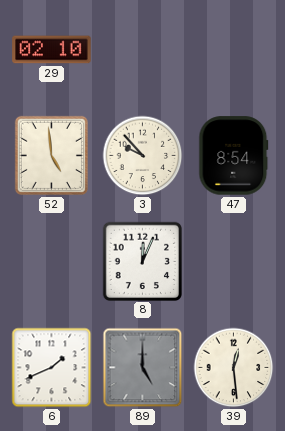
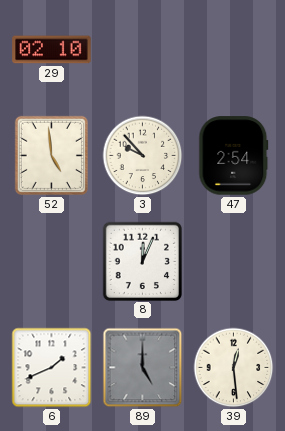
47: 8:54 -> 2:54 (234, 156)
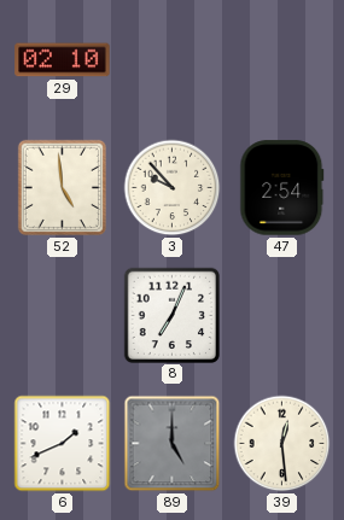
8: 12:04 -> 7:04 (171, 315)
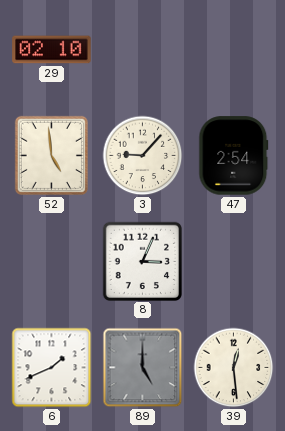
3: 9:53 -> 9:07 (143, 156)
8: 7:04 -> 3:04 (142, 261)
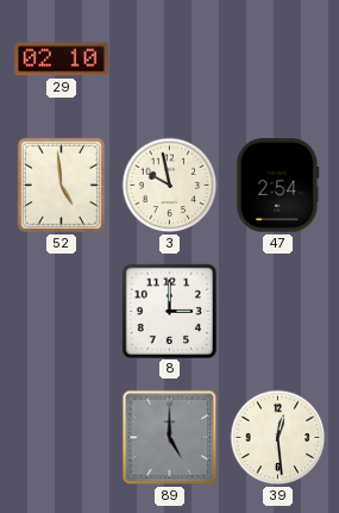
3: 9:07 -> 9:58 (170, 186)
8: 3:04 -> 3:00 (169, 311)
6: 1:41 -> none (52, 368)
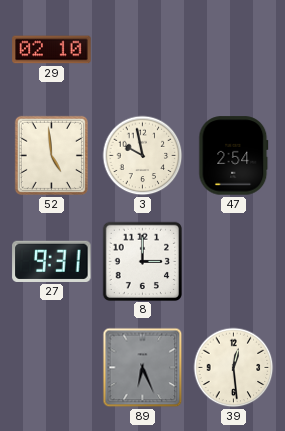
27: none -> 9:31 (52, 261)
89: 5:00 -> 6:26 (143, 368)
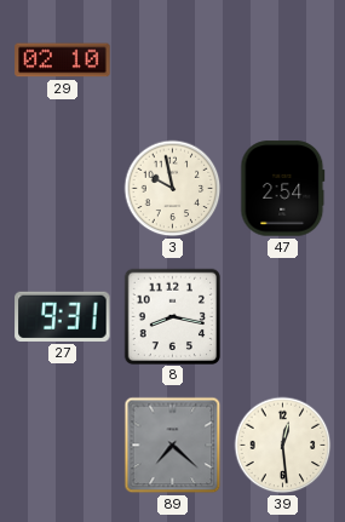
52: 4:59 -> none (51, 155)
8: 3:00 -> 8:17 (172, 316)
89: 6:26 -> 7:22 (173, 446)
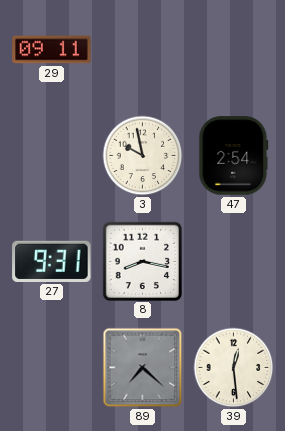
29: 02:10 -> 09:11 (52, 50)
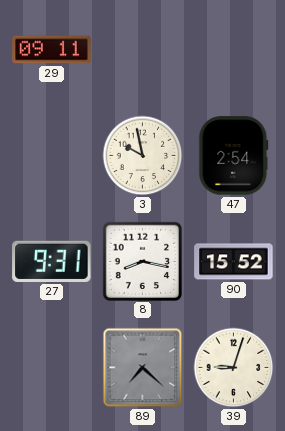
90: none -> 15:52 (234, 262)
39: 12:29 -> 9:03 (234, 368)
